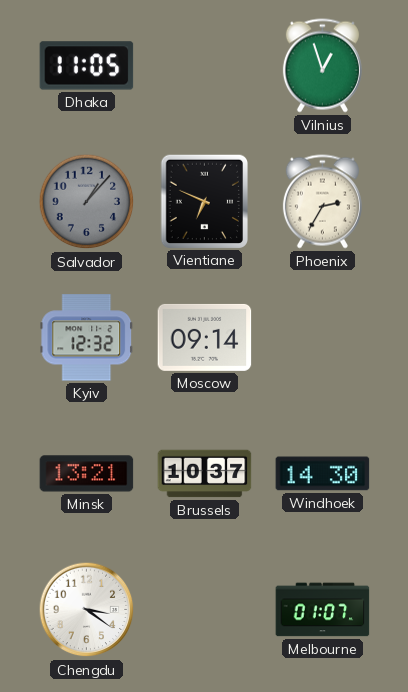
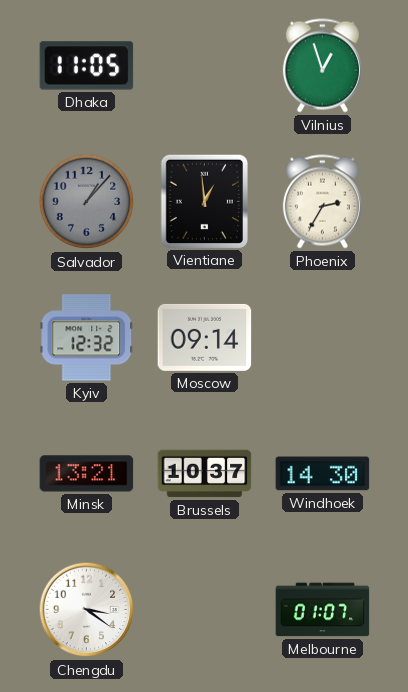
Vientiane: 6:49 -> 12:59 (204, 201)
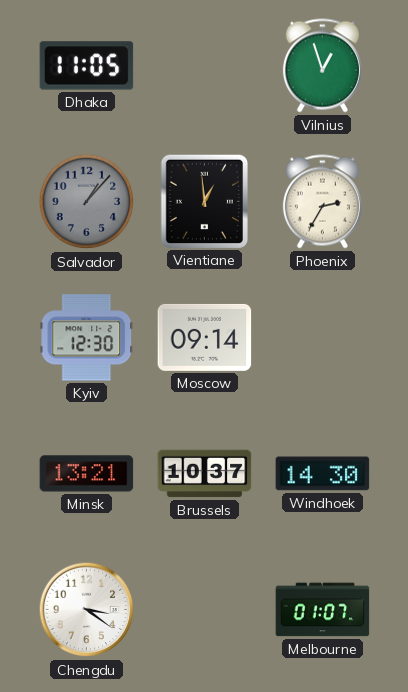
Kyiv: 12:32 -> 12:30 (87, 338)
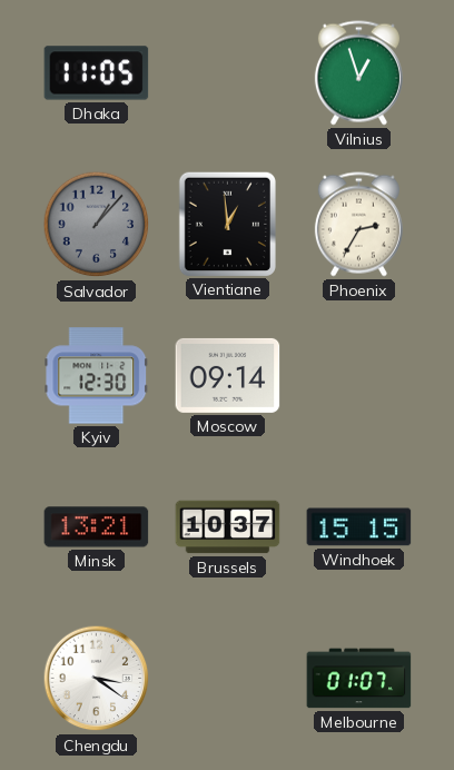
Windhoek: 14:30 -> 15:15 (359, 527)
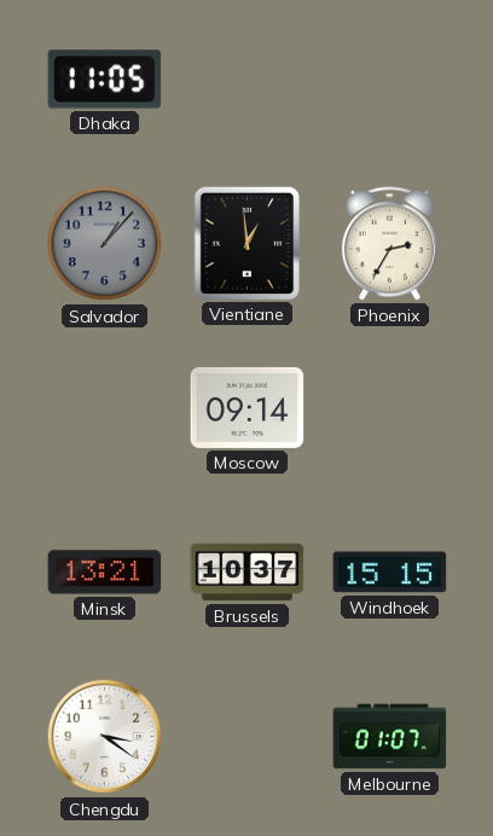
Vilnius: 12:57 -> none (358, 73)
Kyiv: 12:30 -> none (97, 376)
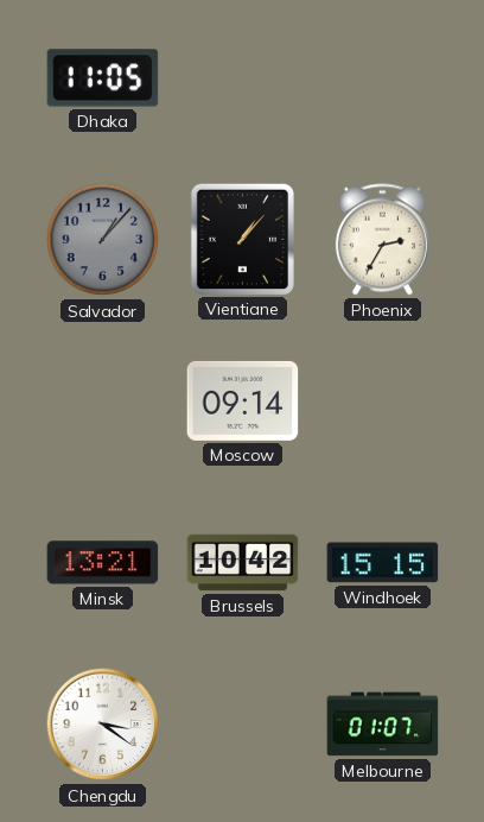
Vientiane: 12:59 -> 1:07 (242, 239)
Brussels: 10:37 -> 10:42 (243, 563)
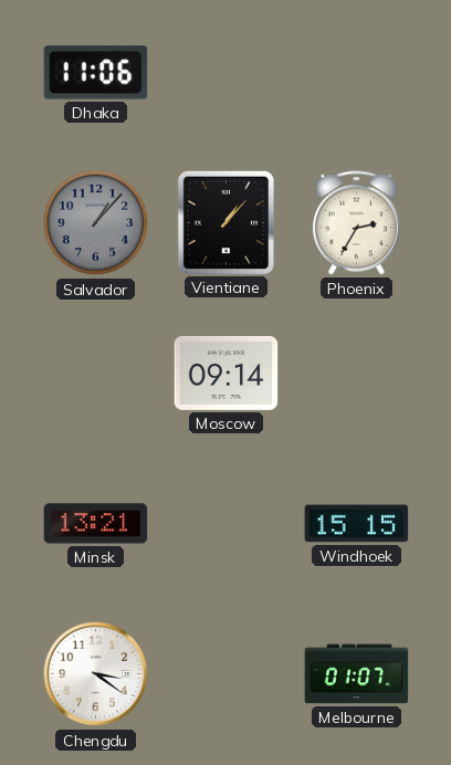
Dhaka: 11:05 -> 11:06 (96, 73)
Brussels: 10:42 -> none (243, 563)
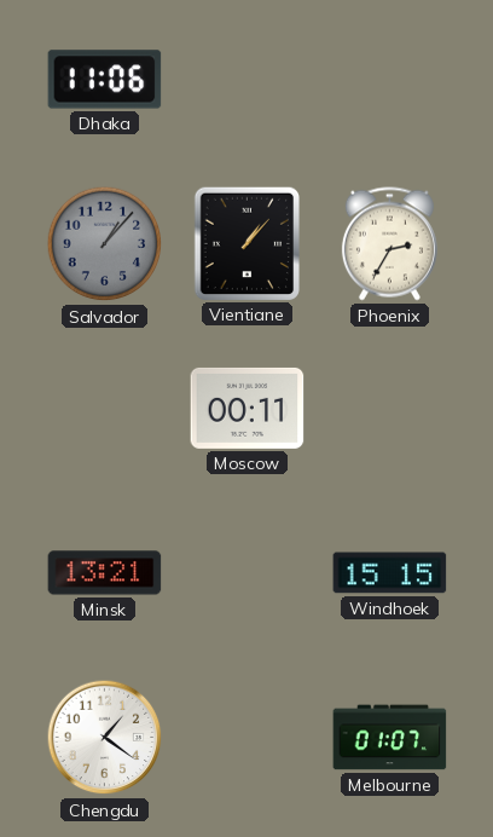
Moscow: 09:14 -> 00:11 (248, 408)
Chengdu: 3:21 -> 1:21 (105, 738)
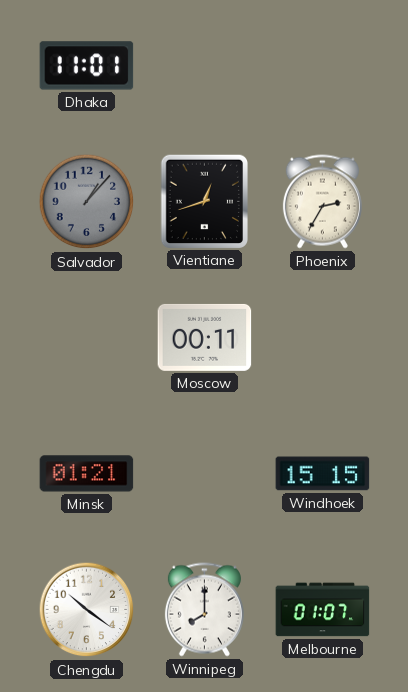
Dhaka: 11:06 -> 11:01 (87, 66)
Vientiane: 1:07 -> 12:42 (204, 201)
Minsk: 13:21 -> 01:21 (87, 474)
Chengdu: 1:21 -> 10:21 (87, 610)
Winnipeg: none -> 8:00 (204, 610)
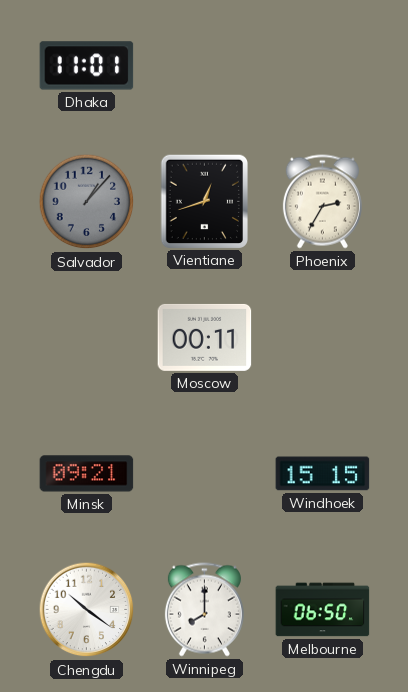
Minsk: 01:21 -> 09:21 (87, 474)
Melbourne: 01:07 -> 06:50 (323, 610)
